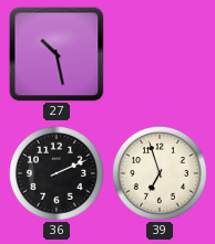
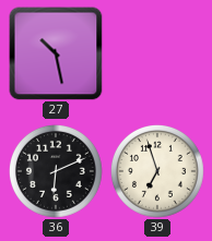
36: 2:11 -> 6:11 (56, 171)
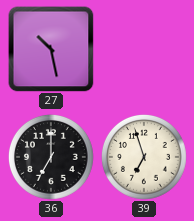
36: 6:11 -> 7:00 (51, 157)
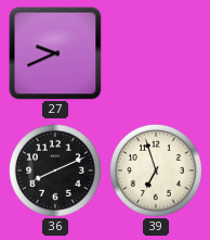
27: 10:28 -> 9:41 (55, 53)
36: 7:00 -> 8:11 (55, 170)
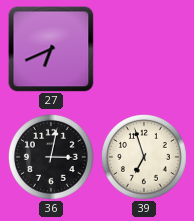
27: 9:41 -> 6:41 (51, 49)
36: 8:11 -> 3:02 (51, 157)
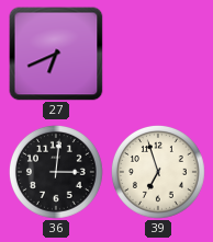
36: 3:02 -> 3:01 (56, 172)
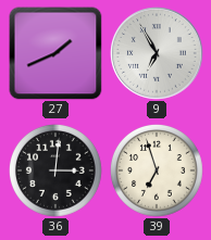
27: 6:41 -> 1:41 (55, 53)
9: none -> 6:55 (157, 53)
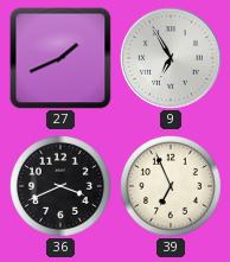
36: 3:01 -> 3:41 (60, 186)
39: 6:57 -> 6:56 (171, 186)
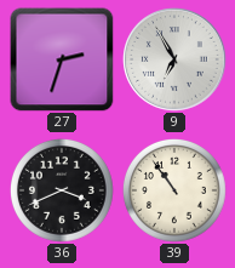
27: 1:41 -> 2:33 (62, 59)
39: 6:56 -> 10:54 (174, 190)
